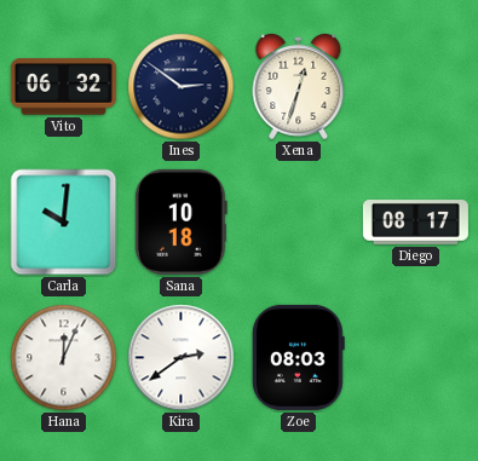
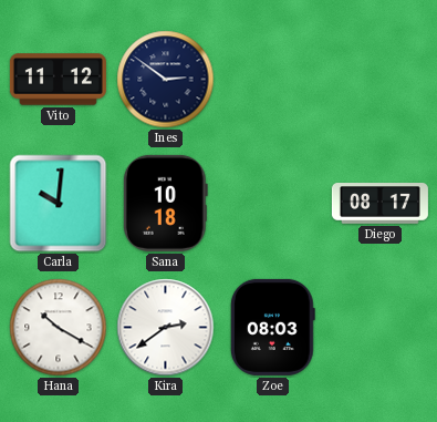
Vito: 06:32 -> 11:12 (58, 80)
Xena: 12:33 -> none (299, 86)
Hana: 12:04 -> 10:20 (59, 328)
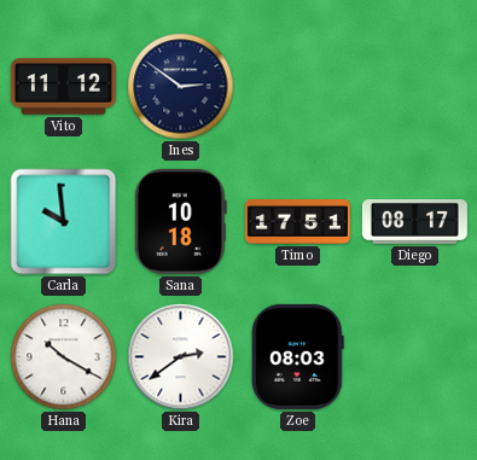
Carla: 10:01 -> 9:59 (64, 222)
Timo: none -> 17:51 (297, 222)
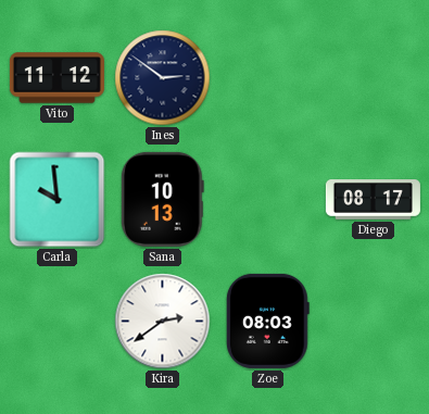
Sana: 10:18 -> 10:13 (162, 199)
Timo: 17:51 -> none (297, 222)
Hana: 10:20 -> none (64, 357)
